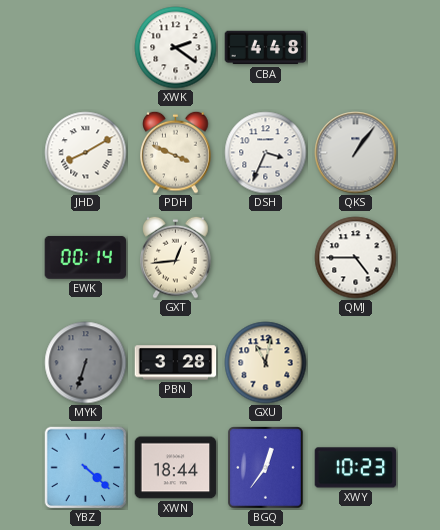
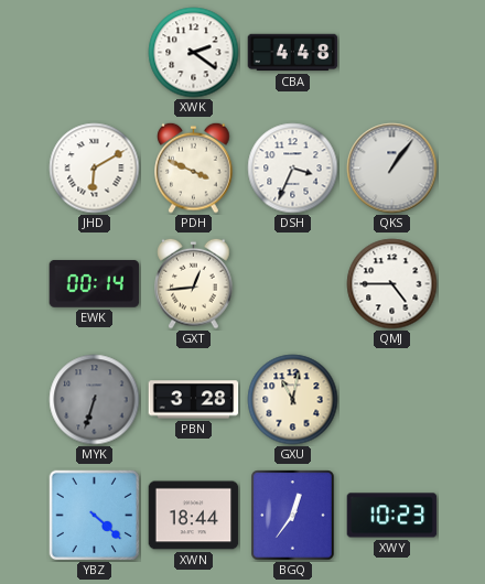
JHD: 8:10 -> 6:10 (95, 169)
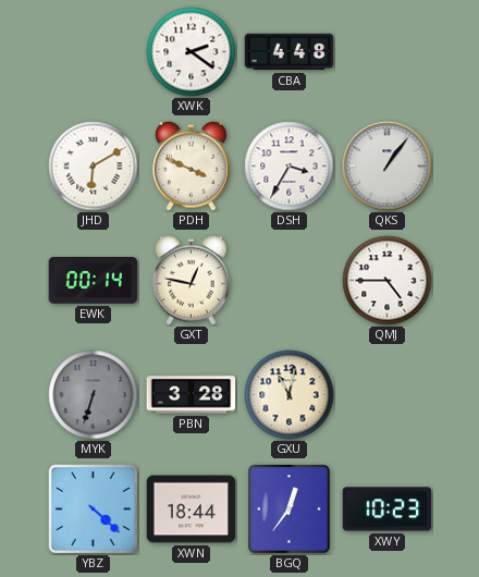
DSH: 3:34 -> 3:35 (290, 167)
GXT: 12:44 -> 12:47 (192, 280)
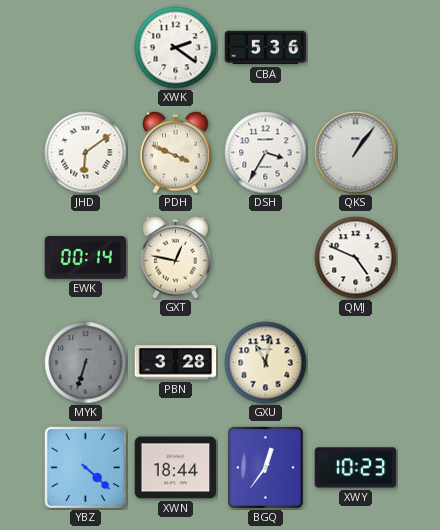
CBA: 4:48 -> 5:36 (266, 48)
JHD: 6:10 -> 6:09 (86, 153)
QMJ: 4:45 -> 4:49 (356, 258)
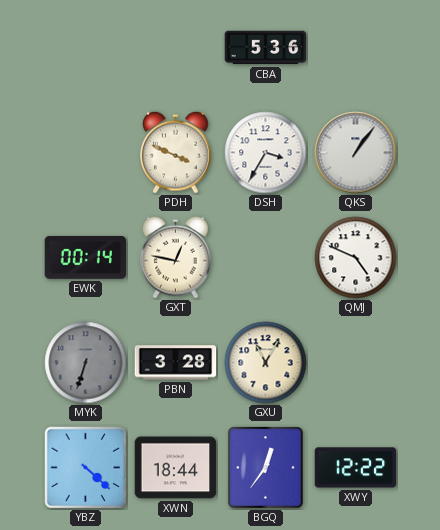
XWK: 2:21 -> none (176, 48)
JHD: 6:09 -> none (86, 153)
GXU: 11:02 -> 11:05 (266, 363)
XWY: 10:23 -> 12:22 (356, 468)
